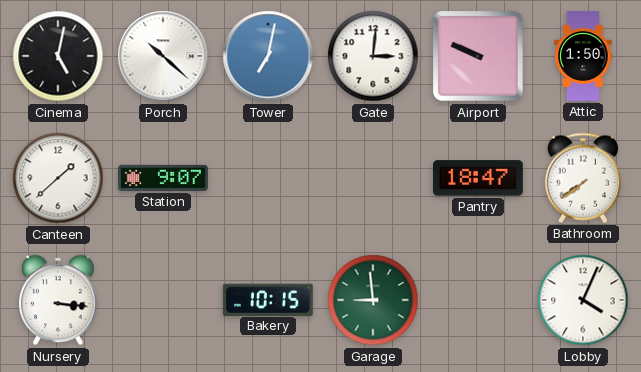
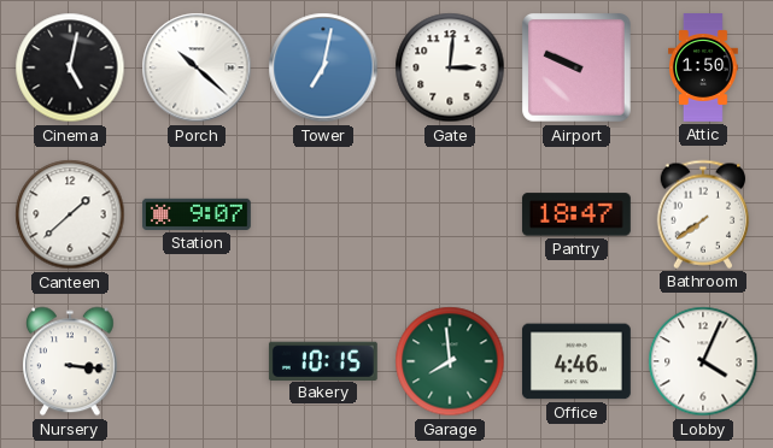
Garage: 8:59 -> 7:59 (450, 361)
Office: none -> 4:46 (576, 361)
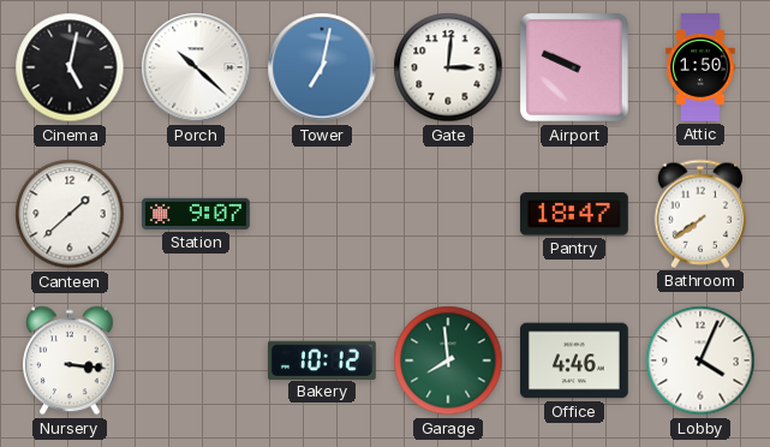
Bakery: 10:15 -> 10:12 (322, 359)
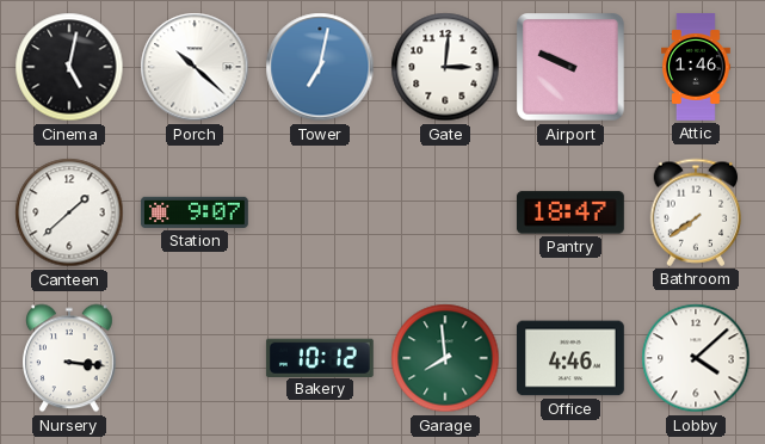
Attic: 1:50 -> 1:46 (697, 68)
Lobby: 4:04 -> 4:08 (696, 358)
